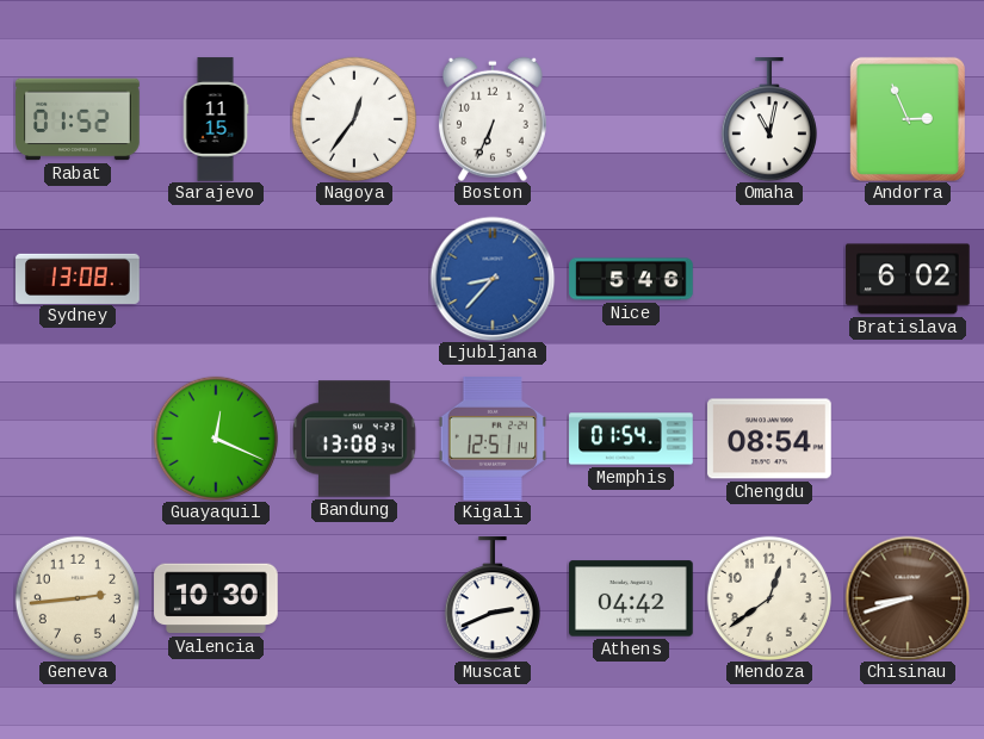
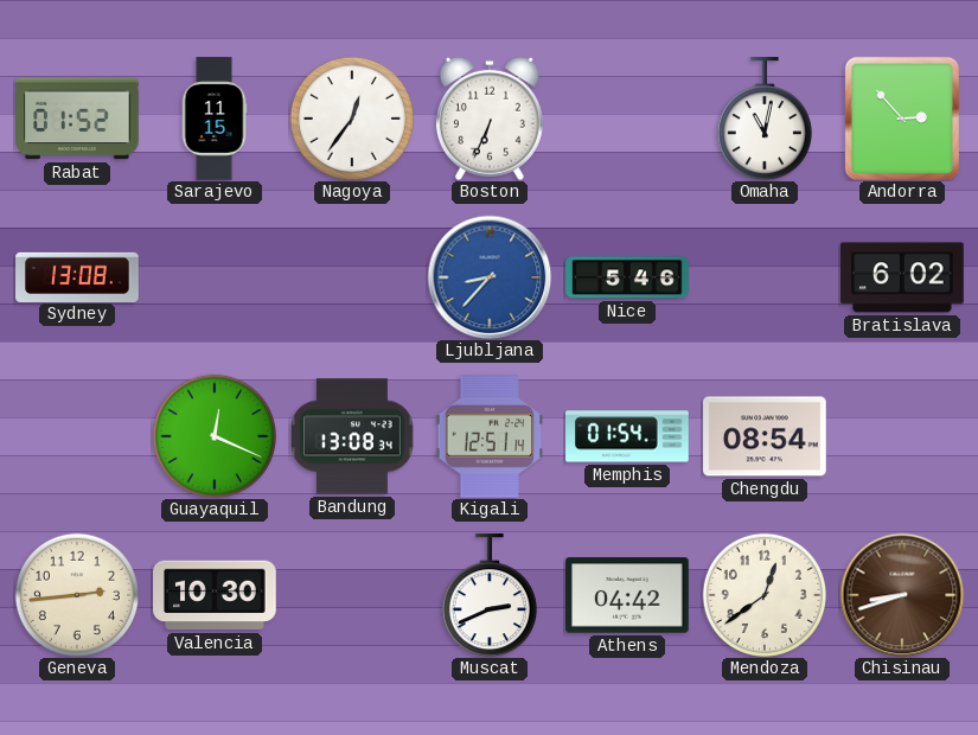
Andorra: 2:56 -> 2:53 (902, 119)
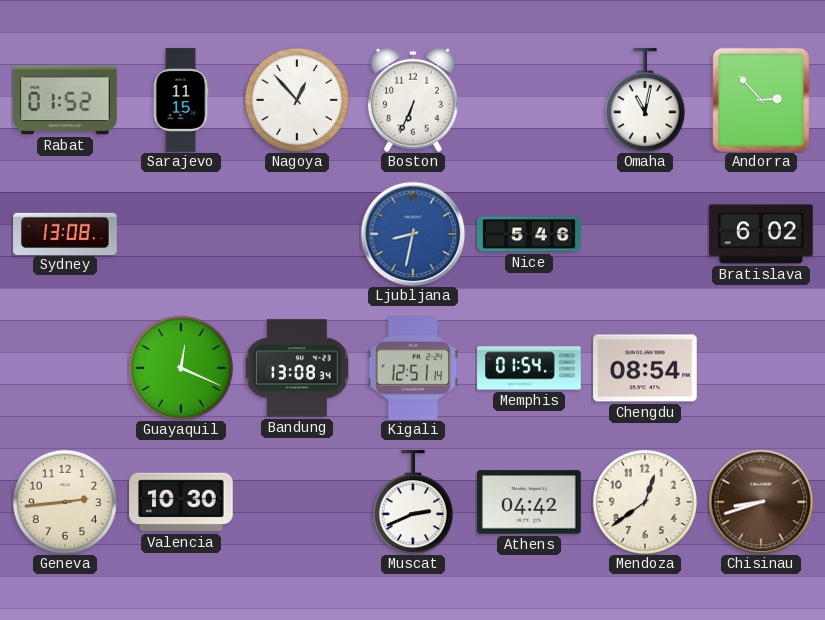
Nagoya: 12:36 -> 12:53 (297, 100)
Ljubljana: 8:37 -> 8:32 (413, 234)
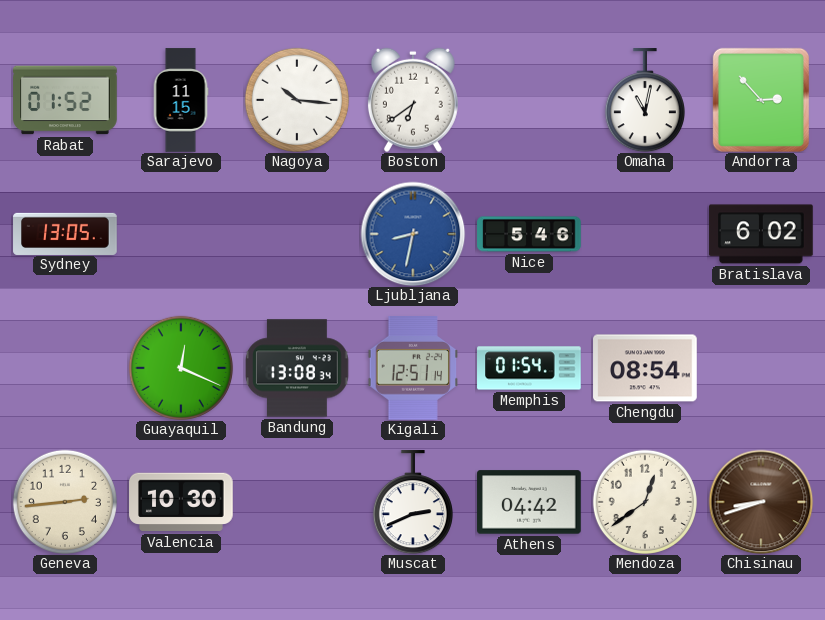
Nagoya: 12:53 -> 10:16 (297, 100)
Boston: 6:34 -> 6:39 (413, 100)
Sydney: 13:08 -> 13:05 (65, 233)
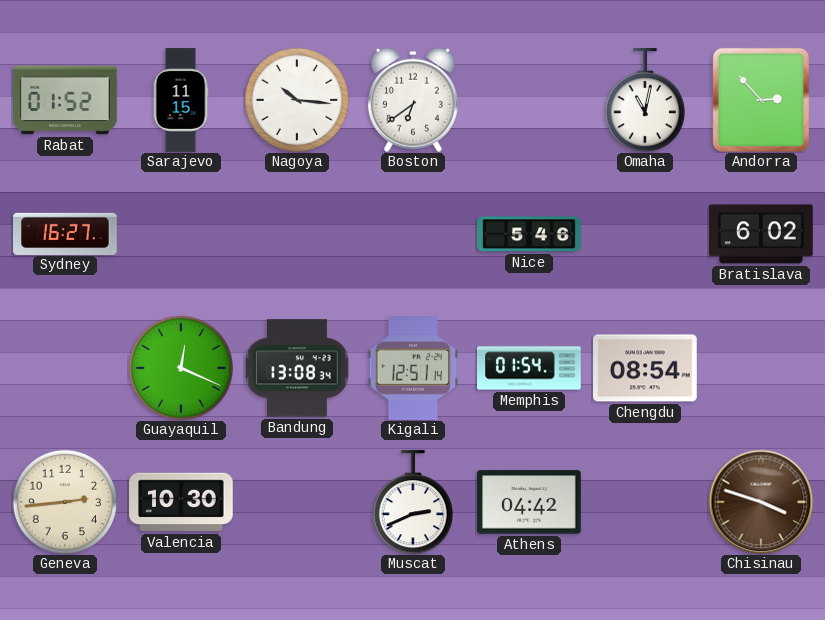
Sydney: 13:05 -> 16:27 (65, 233)
Ljubljana: 8:32 -> none (413, 234)
Mendoza: 12:39 -> none (645, 502)
Chisinau: 8:42 -> 3:48 (761, 502)
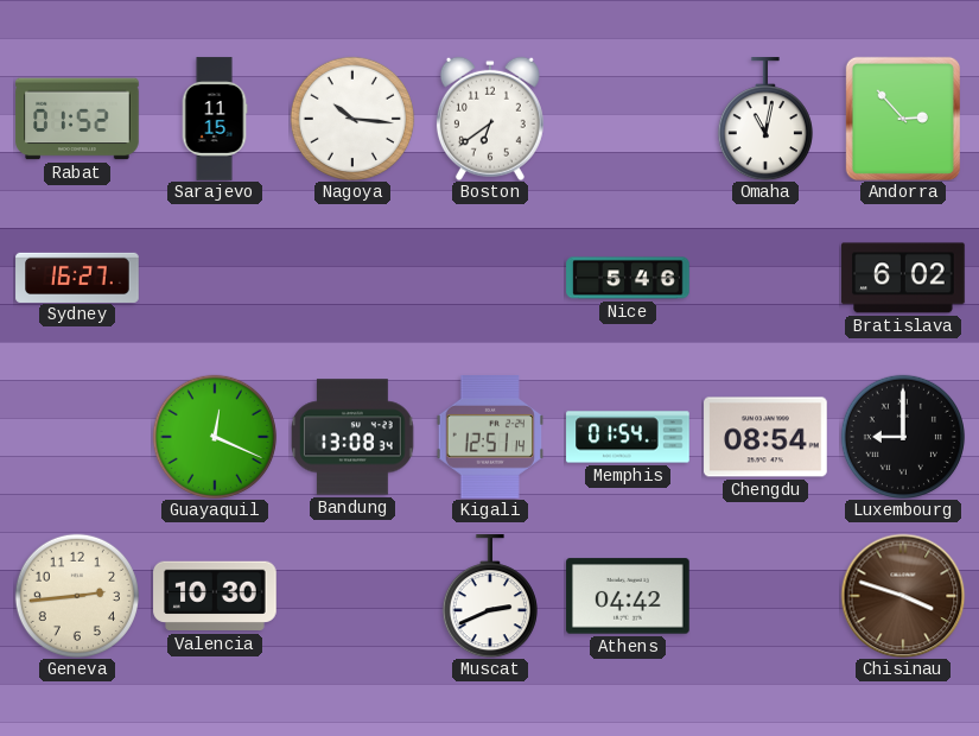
Luxembourg: none -> 9:00 (903, 437)
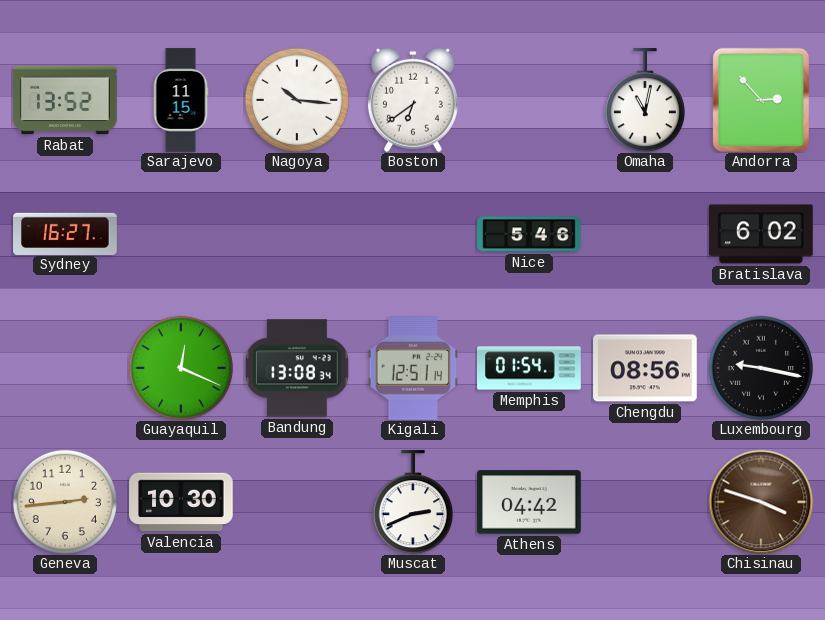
Rabat: 01:52 -> 13:52 (65, 100)
Chengdu: 08:54 -> 08:56 (645, 368)
Luxembourg: 9:00 -> 9:17 (761, 368)
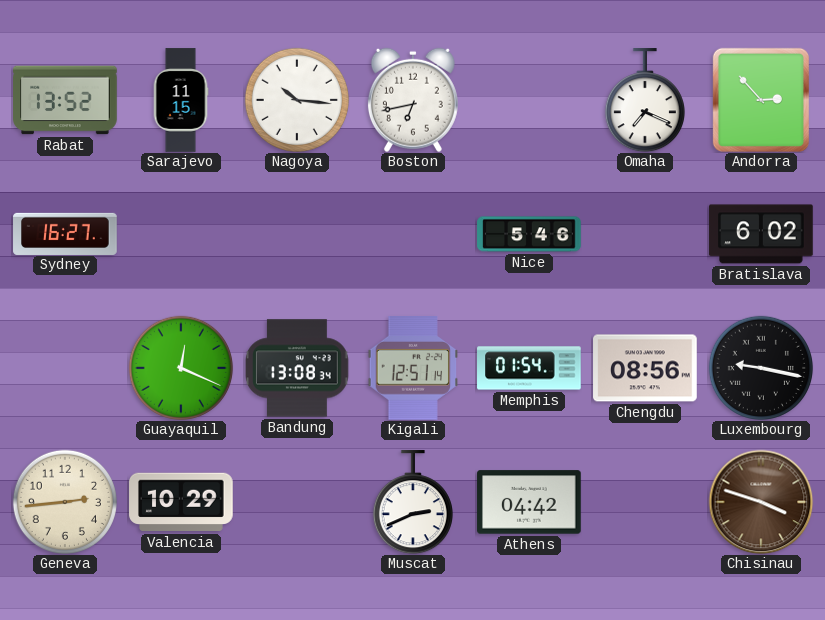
Boston: 6:39 -> 6:43 (413, 100)
Omaha: 11:02 -> 7:19 (645, 100)
Valencia: 10:30 -> 10:29 (181, 502)
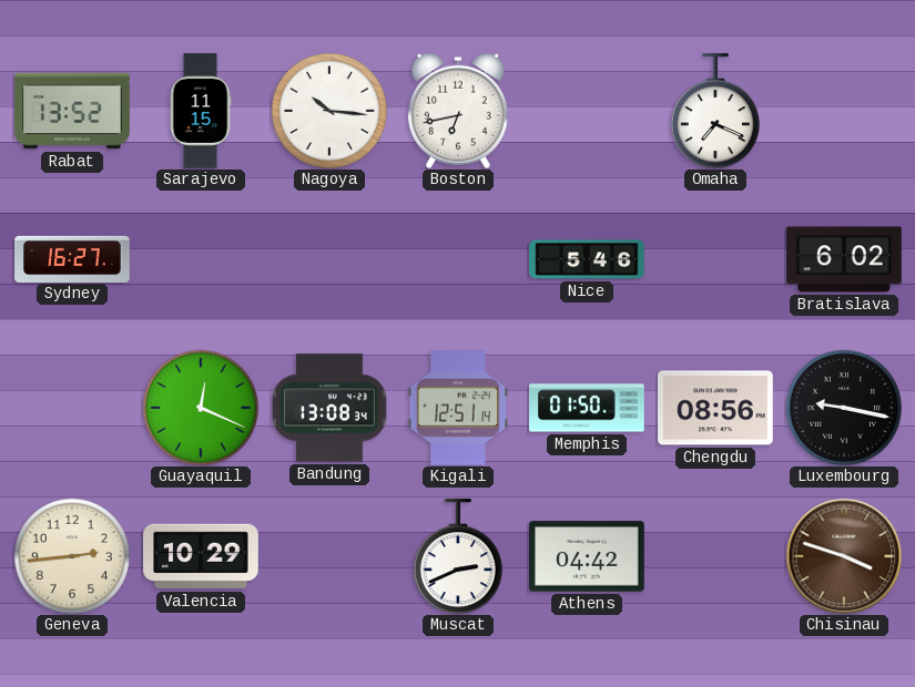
Andorra: 2:53 -> none (761, 100)
Memphis: 01:54 -> 01:50 (587, 408)
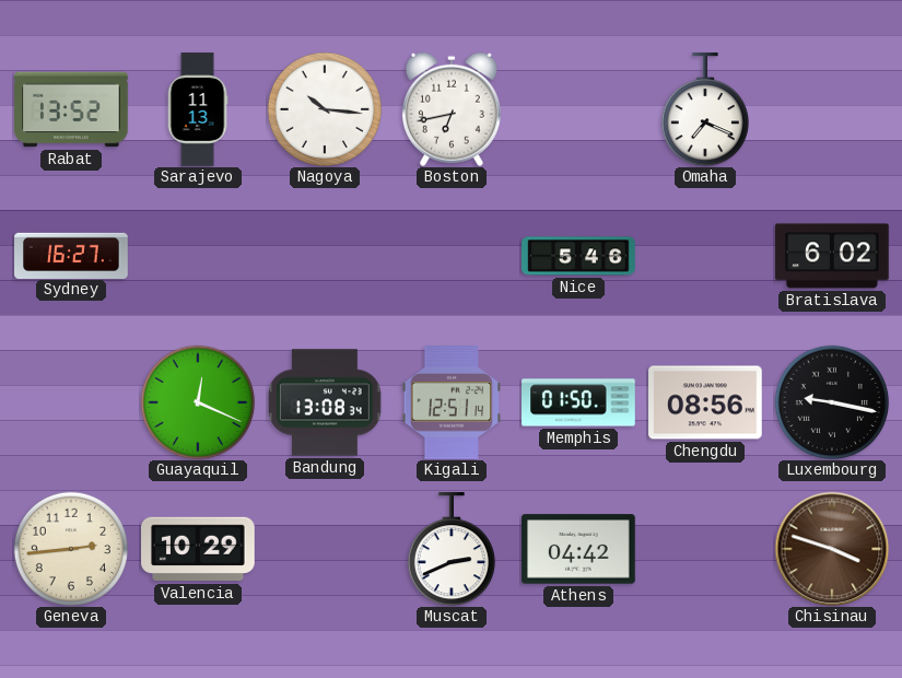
Sarajevo: 11:15 -> 11:13 (198, 109)
